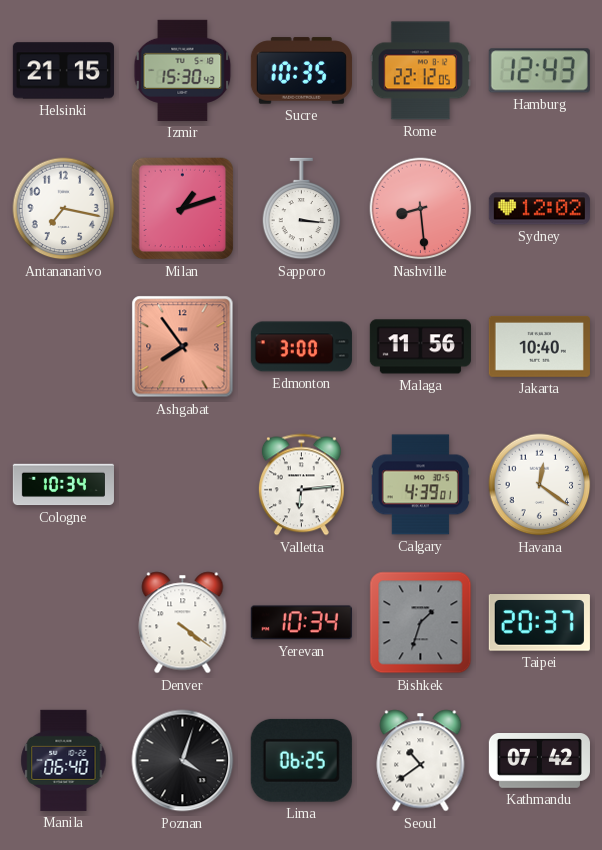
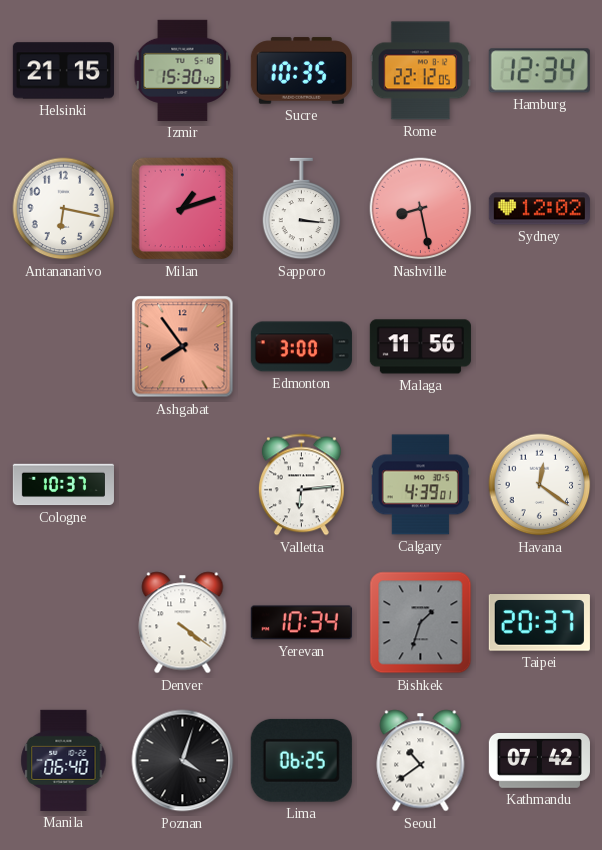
Hamburg: 12:43 -> 12:34 (539, 71)
Antananarivo: 7:17 -> 6:17 (64, 209)
Nashville: 8:29 -> 8:28 (421, 209)
Jakarta: 10:40 -> none (539, 346)
Cologne: 10:34 -> 10:37 (63, 485)
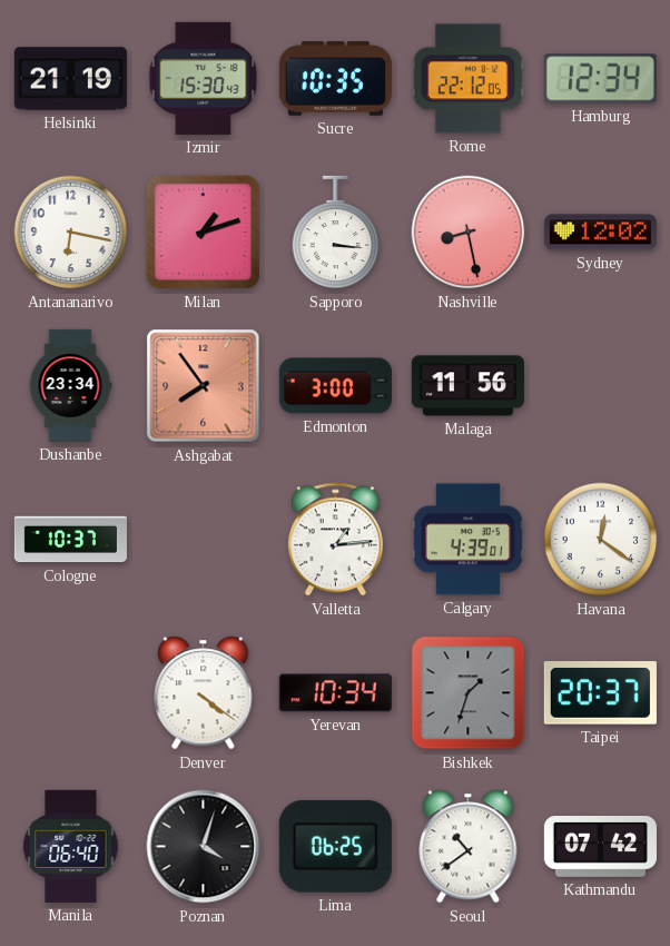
Helsinki: 21:15 -> 21:19 (70, 79)
Dushanbe: none -> 23:34 (70, 385)
Valletta: 6:14 -> 1:14 (335, 540)
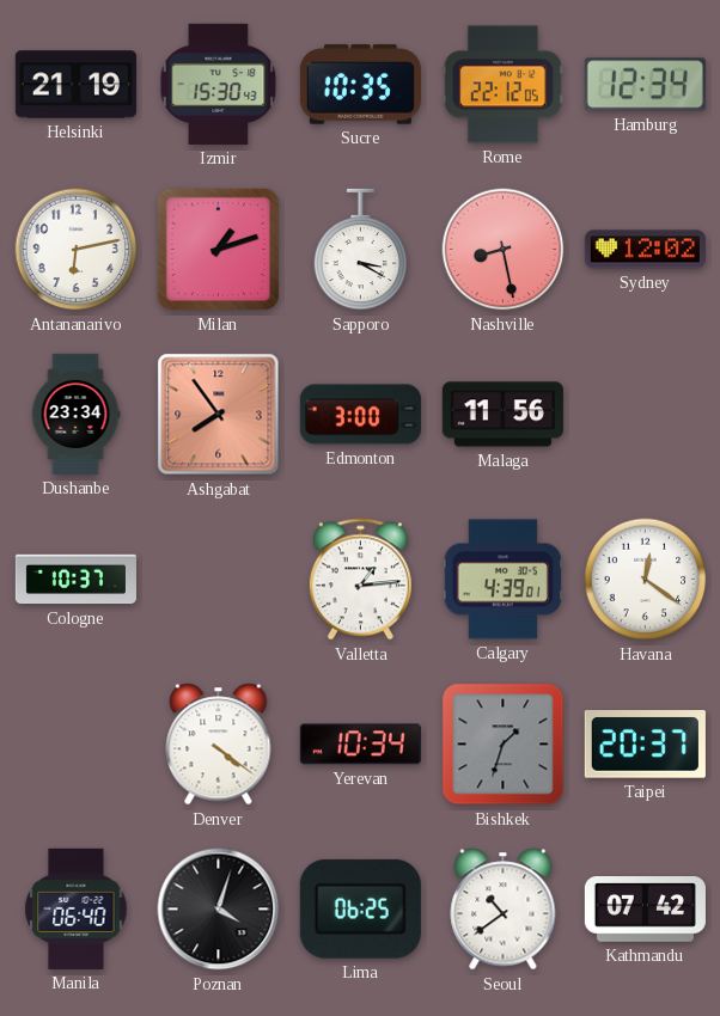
Antananarivo: 6:17 -> 6:13 (77, 250)
Sapporo: 3:16 -> 3:20 (361, 250)
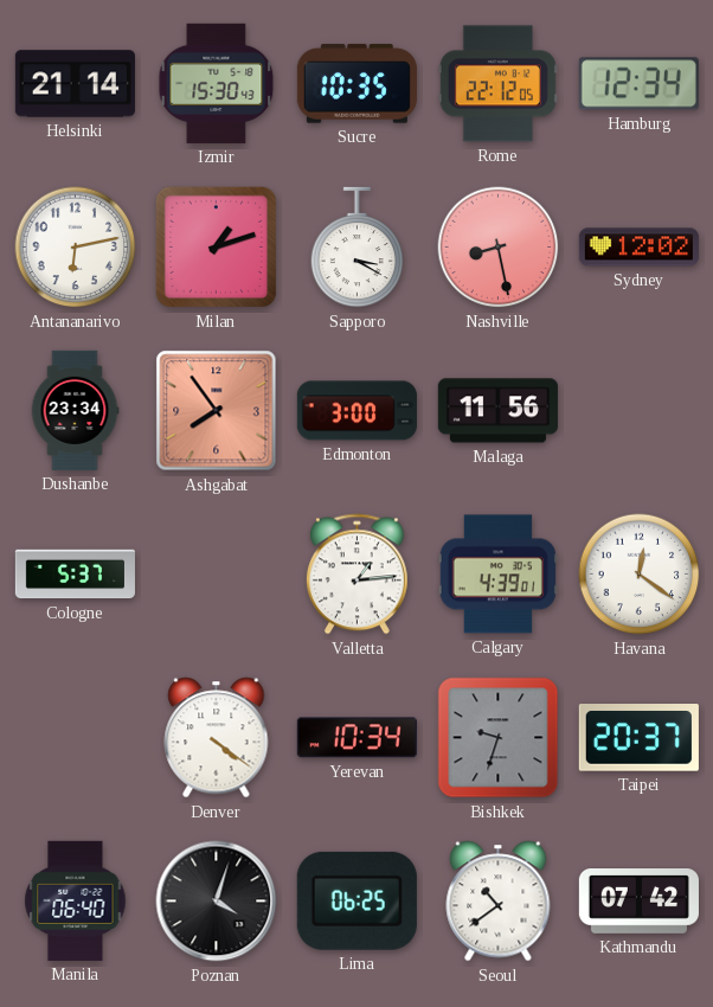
Helsinki: 21:19 -> 21:14 (75, 84)
Cologne: 10:37 -> 5:37 (75, 575)
Bishkek: 1:33 -> 9:33 (499, 738)
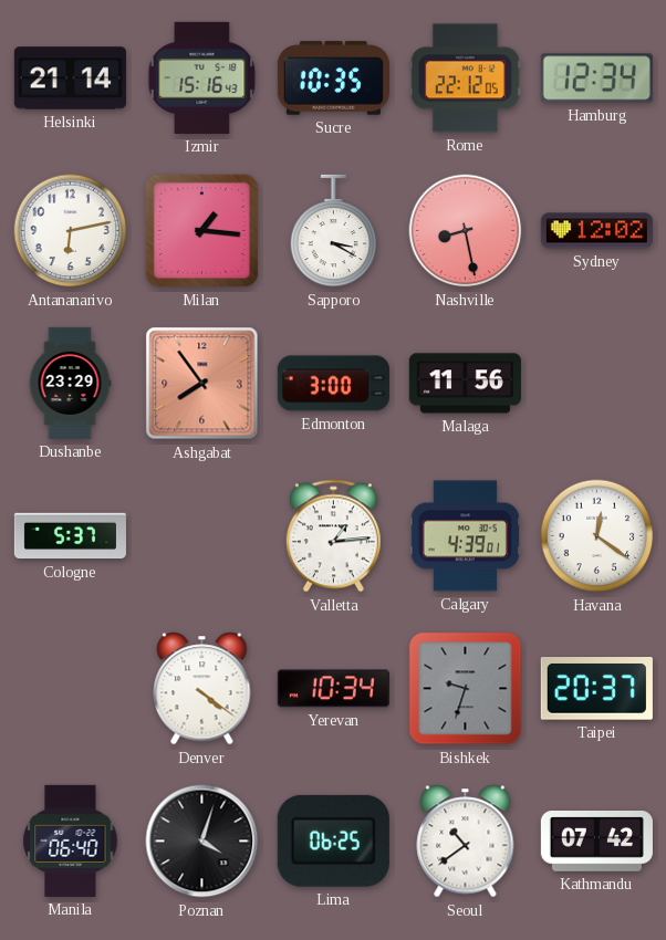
Izmir: 15:30 -> 15:16 (202, 77)
Milan: 1:12 -> 1:16 (202, 231)
Dushanbe: 23:34 -> 23:29 (70, 383)
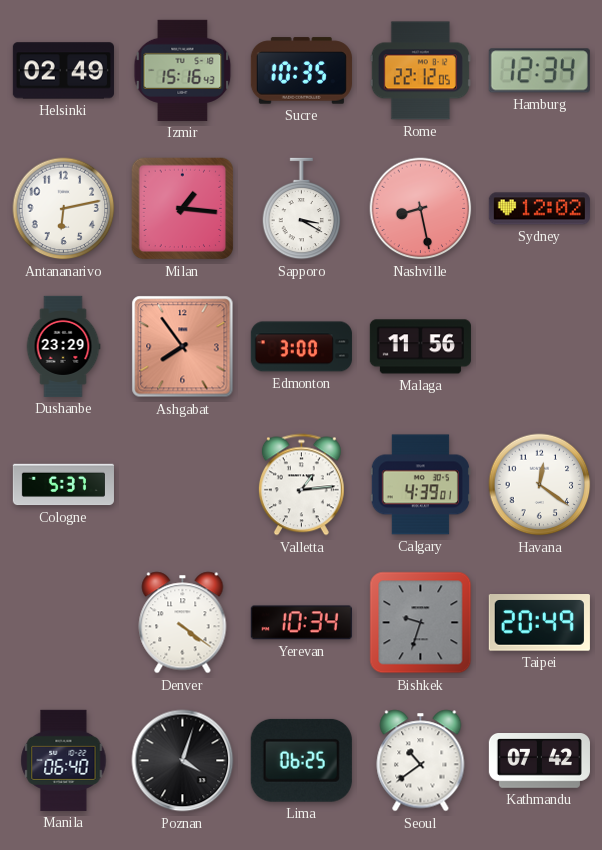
Helsinki: 21:14 -> 02:49 (63, 71)
Taipei: 20:37 -> 20:49 (539, 623)
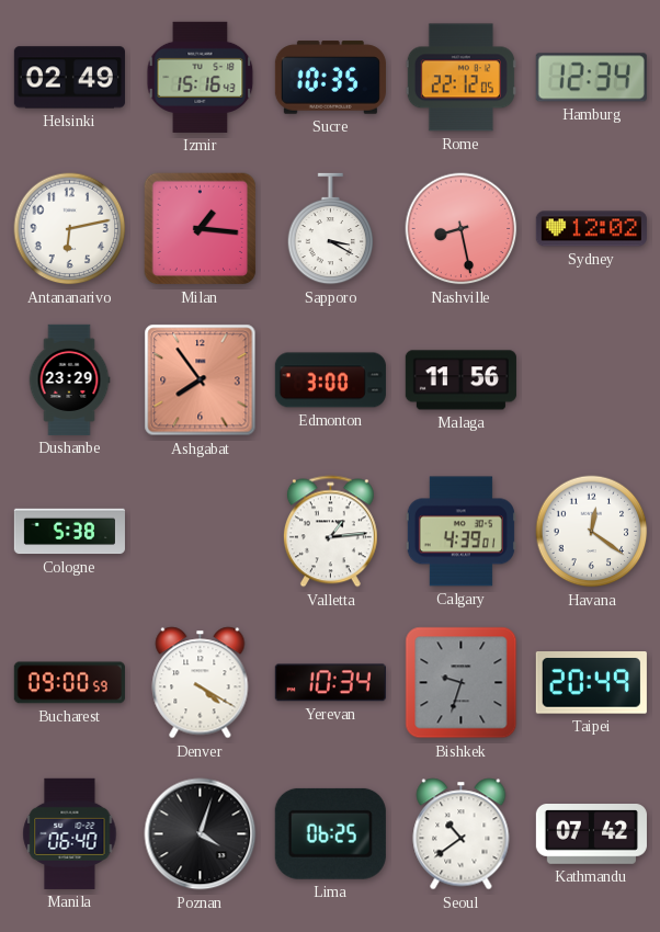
Cologne: 5:37 -> 5:38 (69, 532)
Bucharest: none -> 09:00 (69, 683)
Denver: 4:21 -> 4:20 (201, 683)
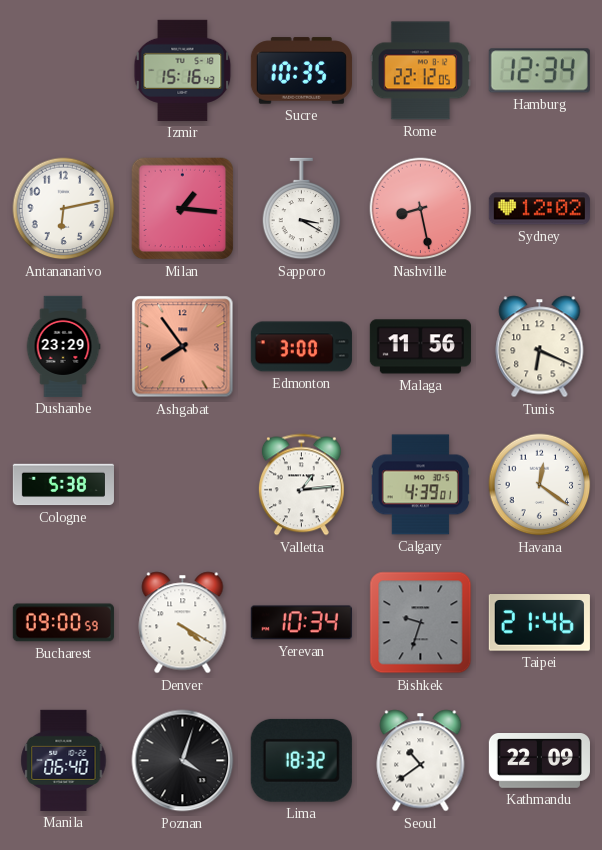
Helsinki: 02:49 -> none (69, 78)
Tunis: none -> 6:19 (540, 347)
Taipei: 20:49 -> 21:46 (539, 623)
Lima: 06:25 -> 18:32 (301, 760)
Kathmandu: 07:42 -> 22:09 (539, 761)
